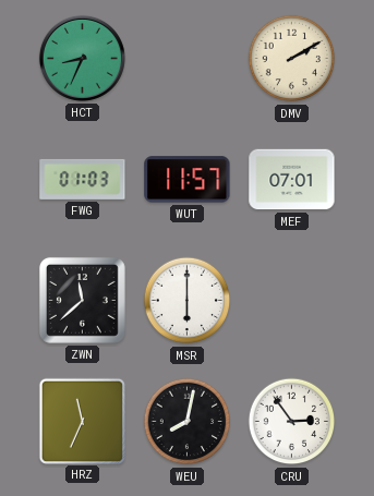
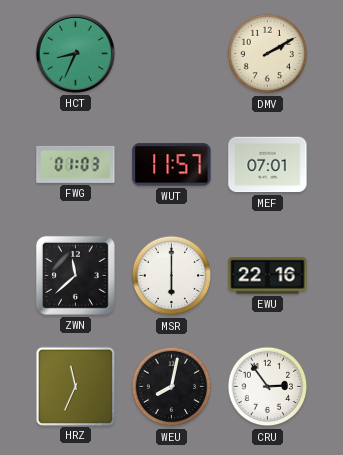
EWU: none -> 22:16 (268, 276)
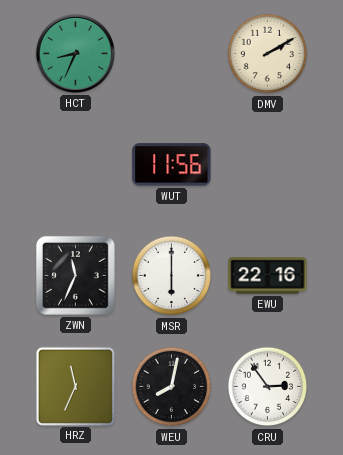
FWG: 01:03 -> none (76, 164)
WUT: 11:57 -> 11:56 (172, 165)
MEF: 07:01 -> none (268, 165)
ZWN: 11:38 -> 11:34 (75, 275)
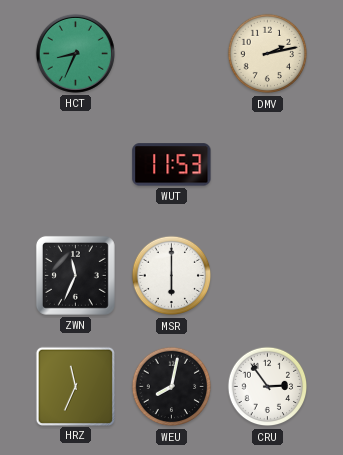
DMV: 2:10 -> 2:13 (268, 54)
WUT: 11:56 -> 11:53 (172, 165)
EWU: 22:16 -> none (268, 276)
